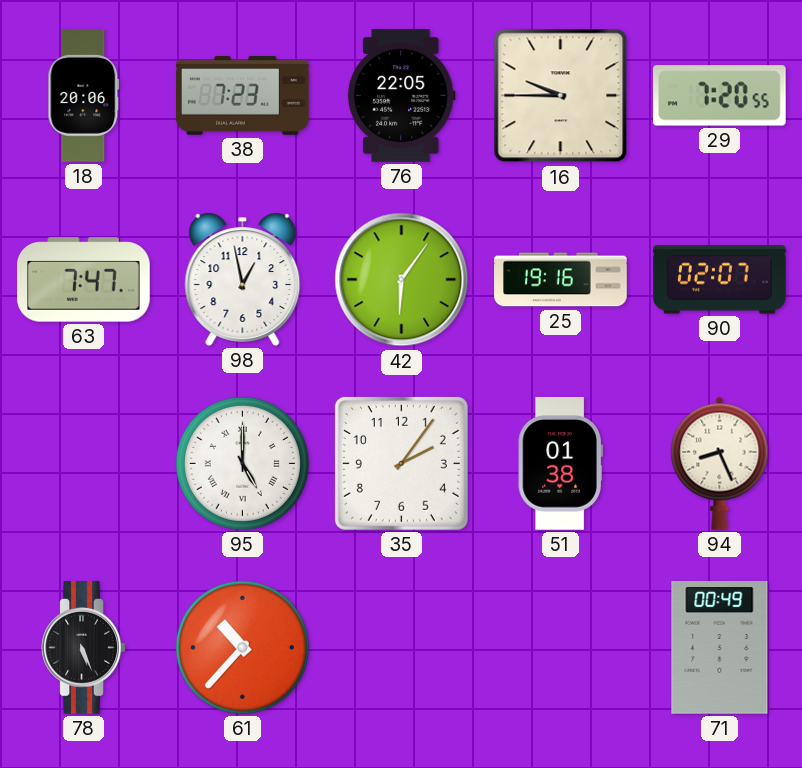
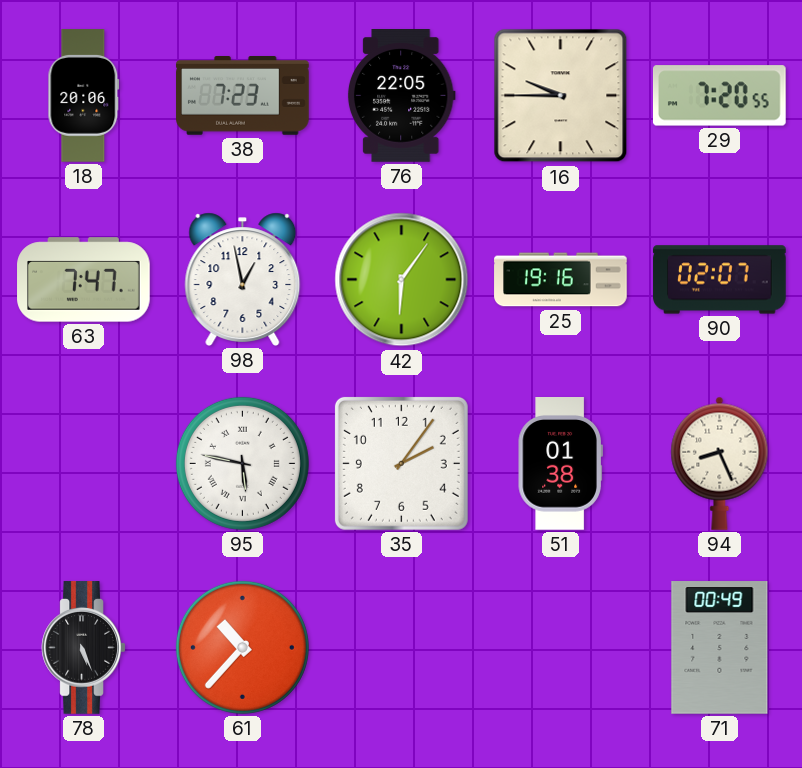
95: 5:00 -> 5:47 (242, 463)
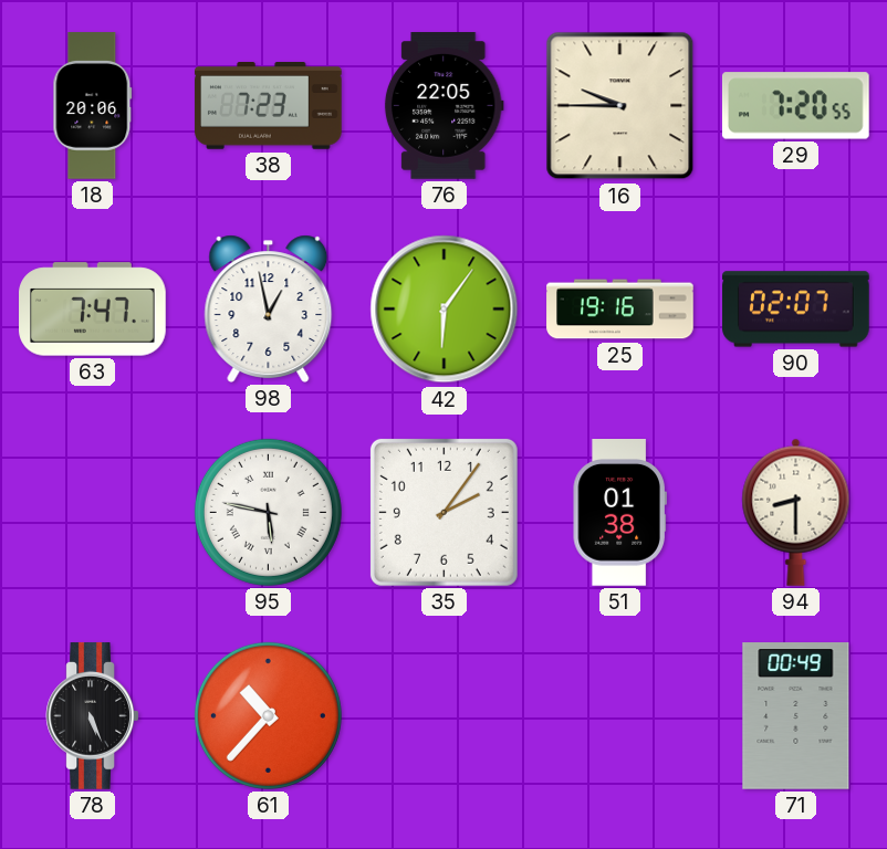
94: 8:26 -> 8:30 (796, 512)
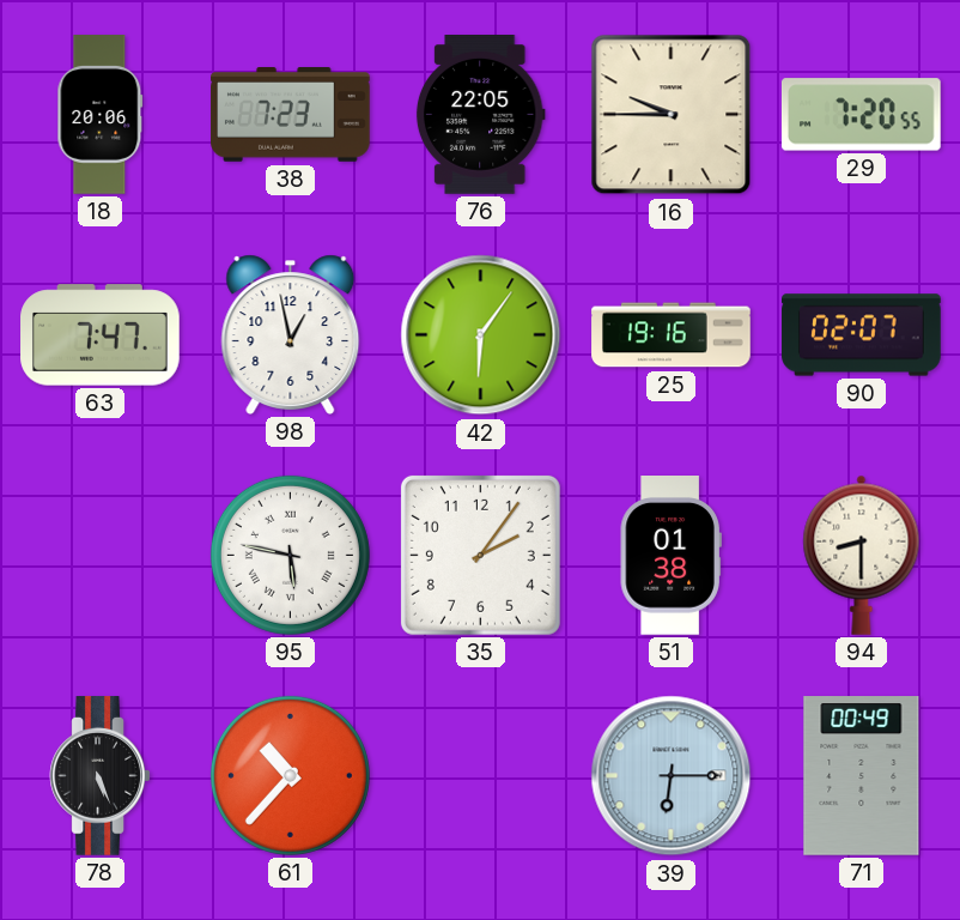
39: none -> 6:15 (672, 776)
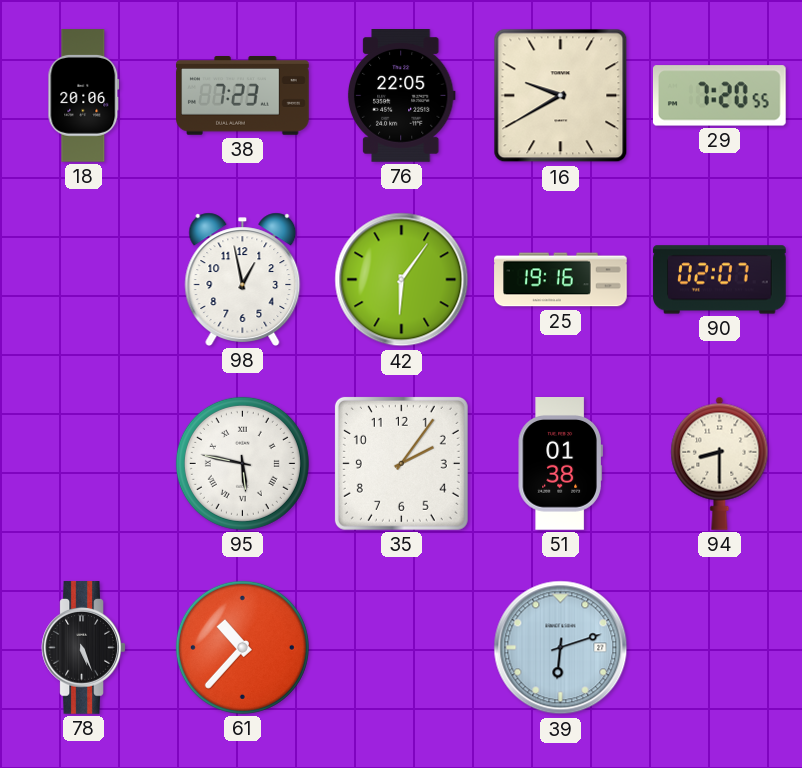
16: 9:45 -> 9:40 (561, 96)
63: 7:47 -> none (101, 335)
39: 6:15 -> 6:12 (561, 648)
71: 00:49 -> none (862, 776)
